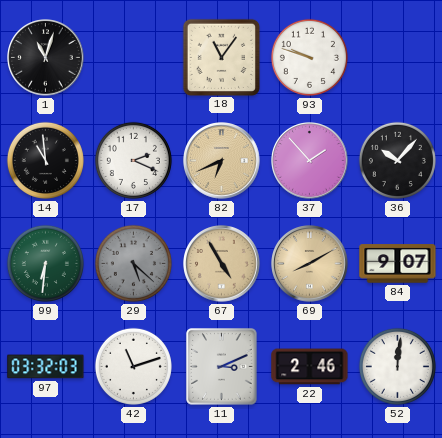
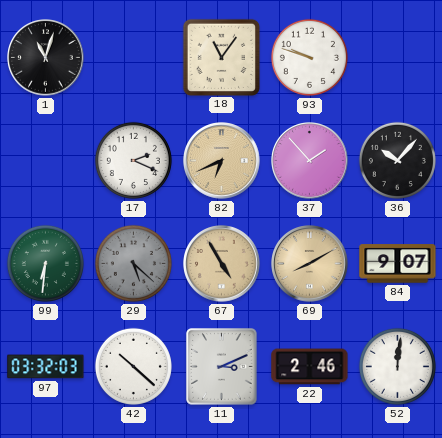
14: 10:59 -> none (45, 160)
42: 11:12 -> 10:22 (133, 366)
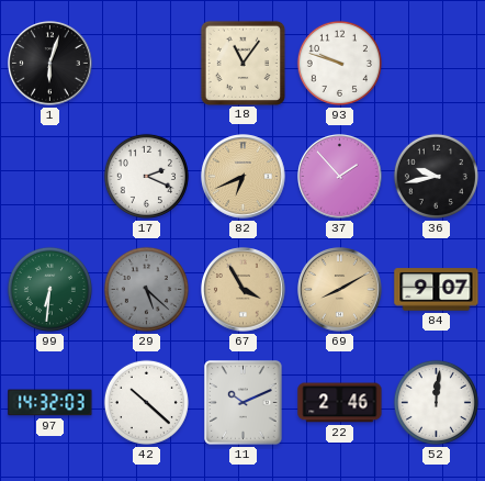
1: 11:03 -> 6:03 (50, 64)
36: 10:07 -> 9:43 (436, 176)
67: 4:55 -> 3:55 (244, 290)
97: 03:32 -> 14:32 (50, 403)
11: 3:11 -> 10:11 (244, 403)
